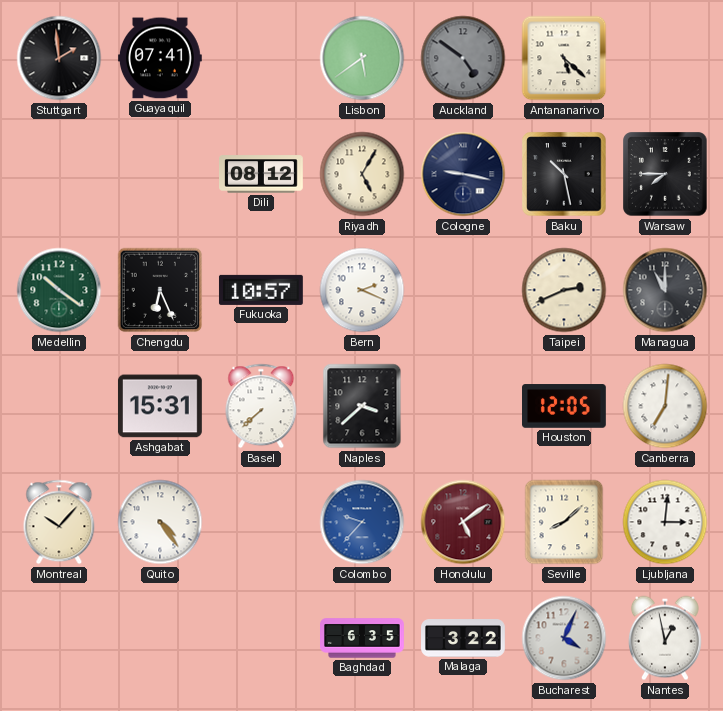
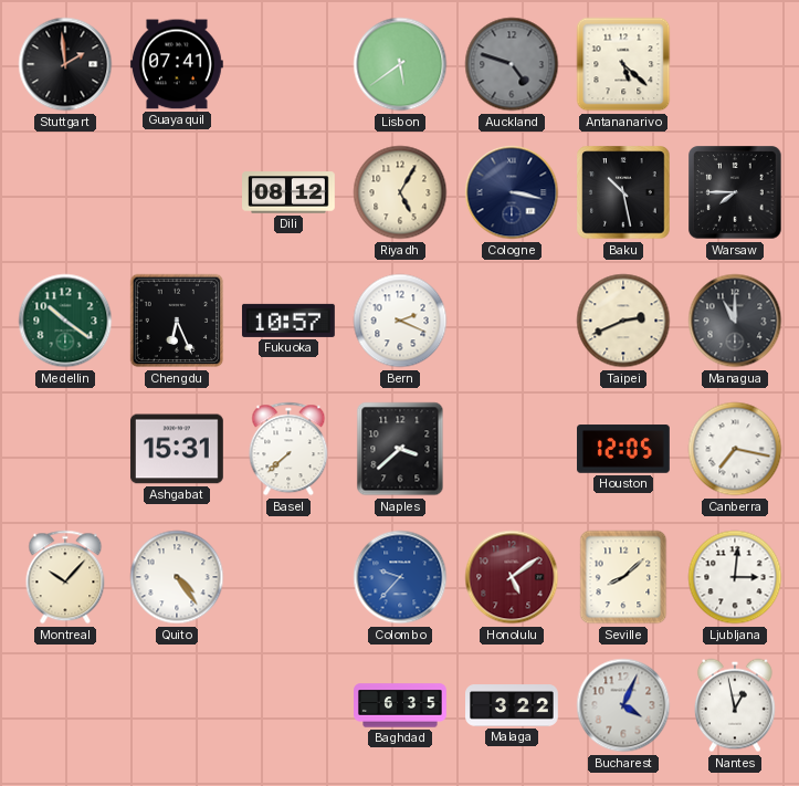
Auckland: 4:51 -> 4:48 (512, 64)
Cologne: 9:17 -> 3:17 (512, 192)
Canberra: 7:01 -> 7:17 (735, 449)
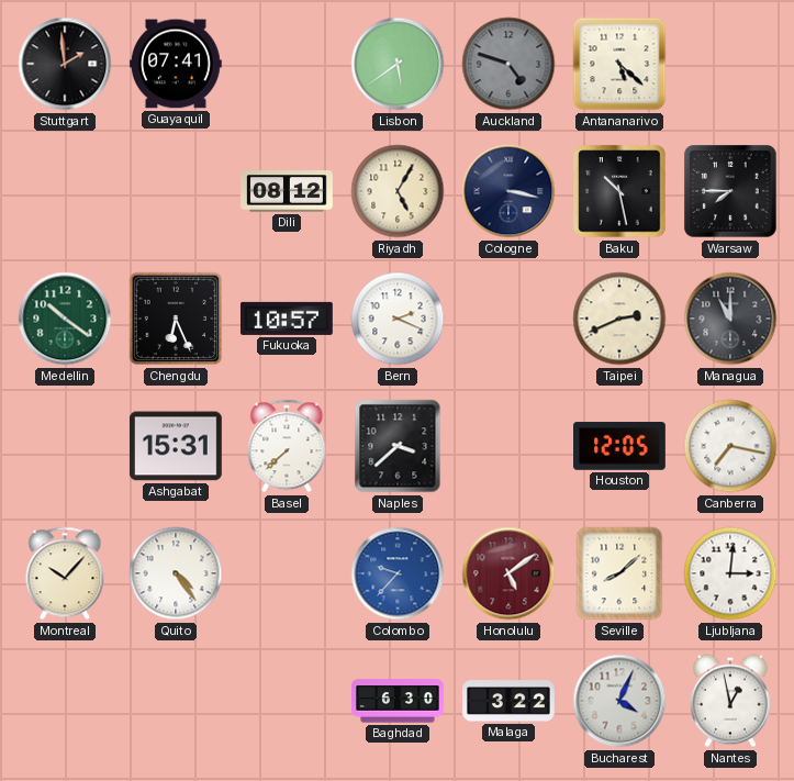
Baghdad: 6:35 -> 6:30 (398, 701)
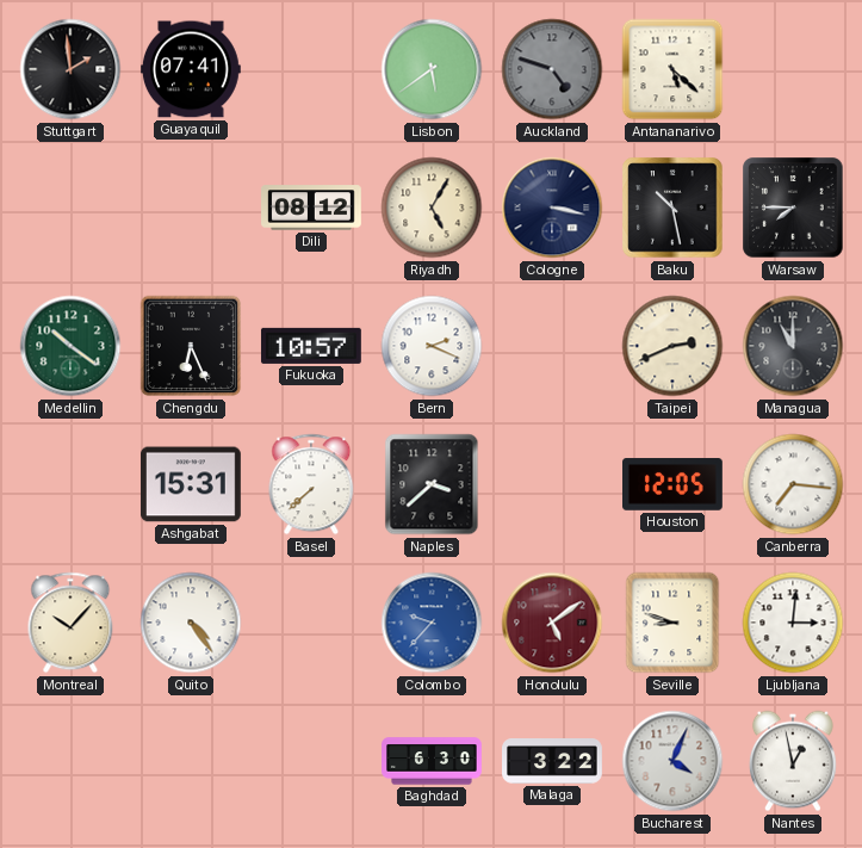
Canberra: 7:17 -> 7:16 (793, 484)
Seville: 8:08 -> 8:48 (672, 623)
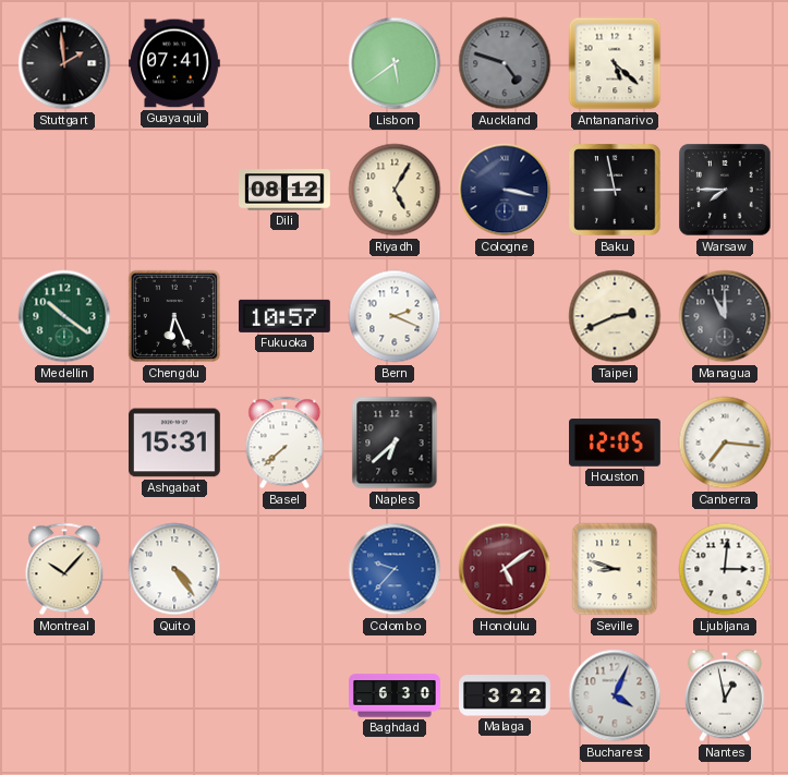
Baku: 10:28 -> 8:58 (615, 190)
Naples: 3:38 -> 6:38 (395, 443)
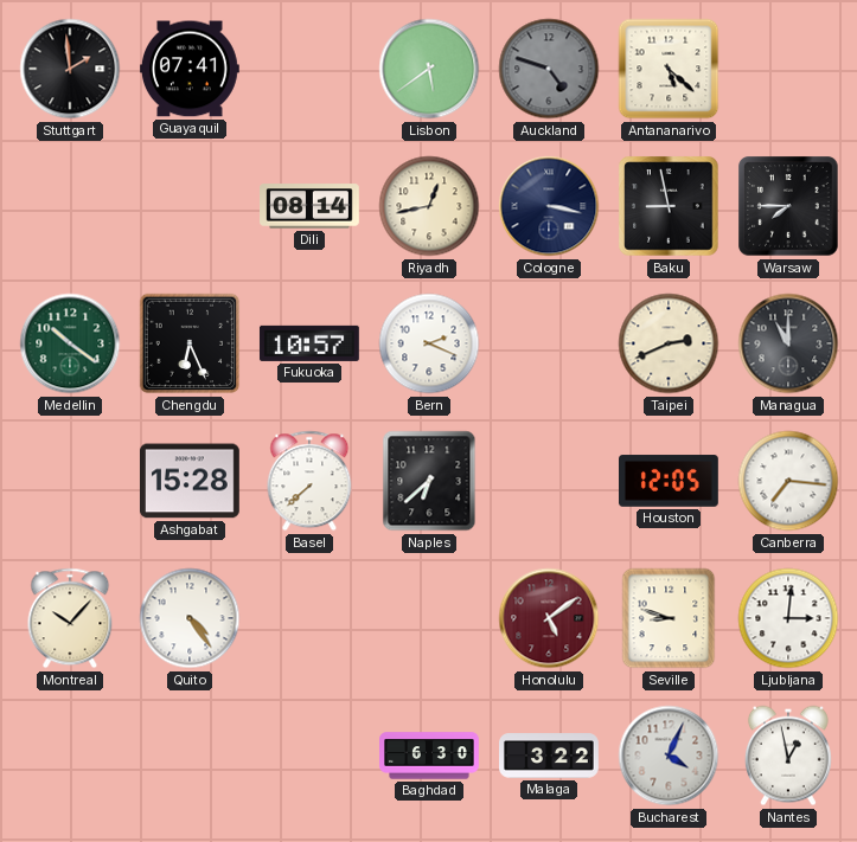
Dili: 08:12 -> 08:14 (311, 206)
Riyadh: 5:05 -> 12:43 (429, 206)
Ashgabat: 15:31 -> 15:28 (190, 481)
Colombo: 9:37 -> none (395, 569)
